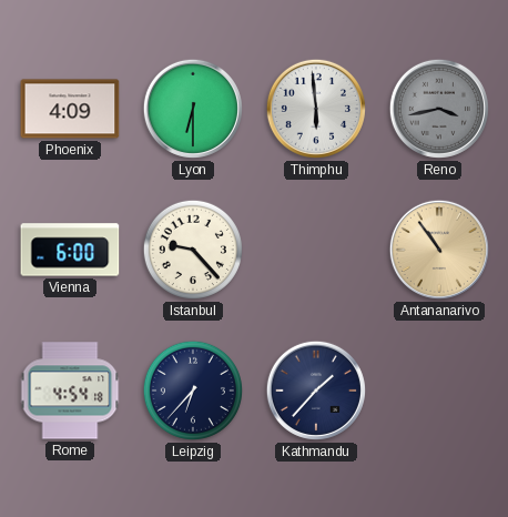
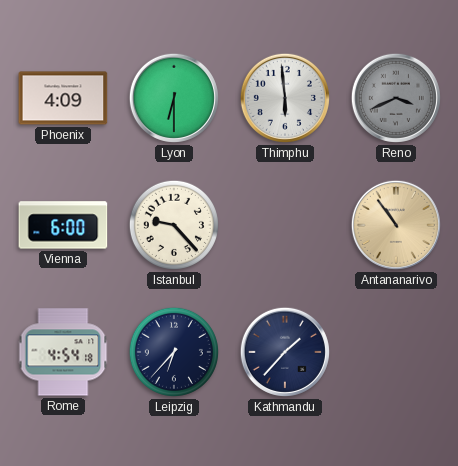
Reno: 3:43 -> 3:41 (396, 98)
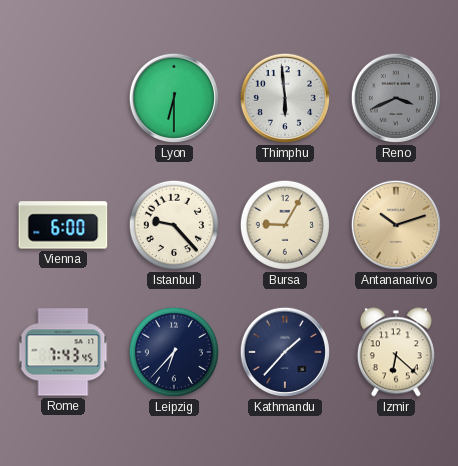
Phoenix: 4:09 -> none (63, 98)
Bursa: none -> 9:05 (285, 225)
Antananarivo: 10:54 -> 10:12 (396, 225)
Rome: 4:54 -> 7:43 (63, 352)
Izmir: none -> 6:22 (396, 352)
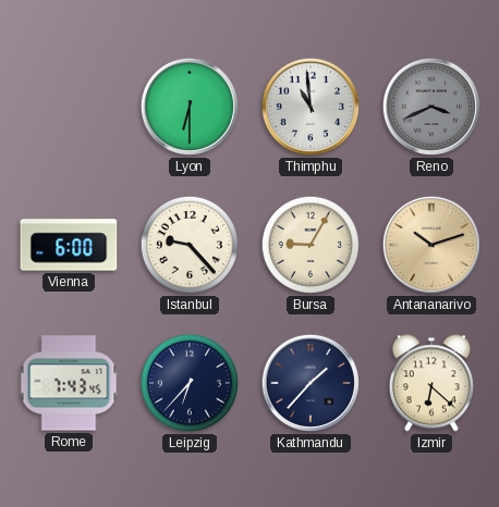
Thimphu: 5:59 -> 10:59 (311, 107)
